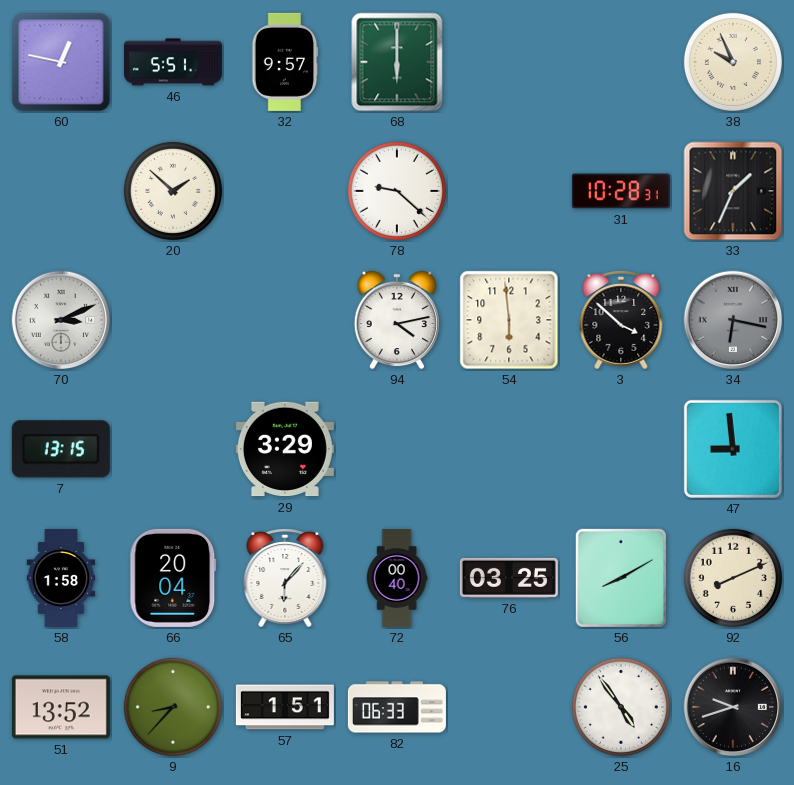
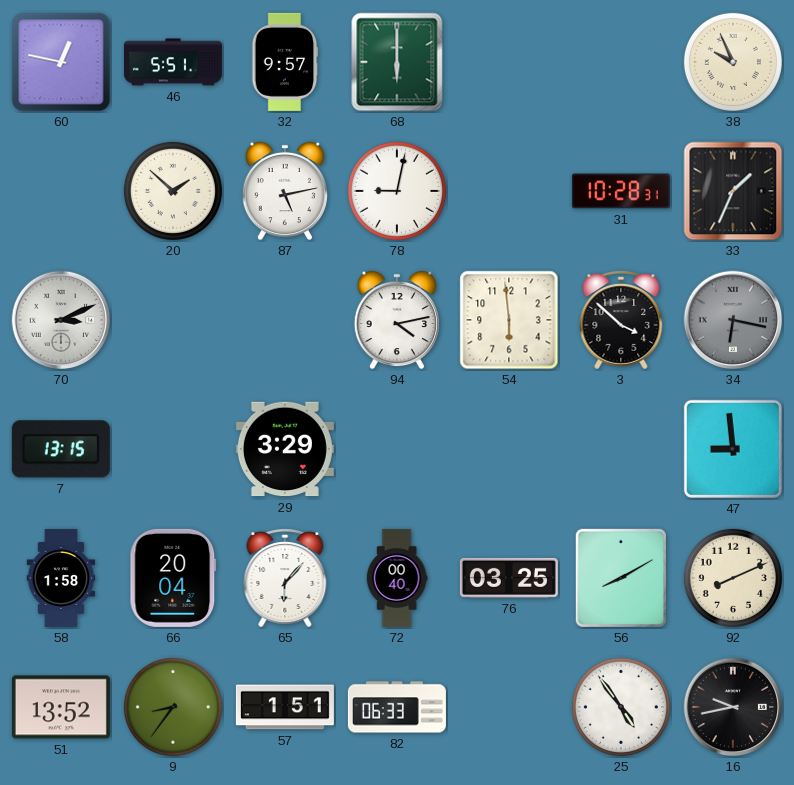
87: none -> 5:13 (285, 191)
78: 9:22 -> 9:02 (397, 191)
9: 8:37 -> 8:36 (173, 707)
16: 9:42 -> 9:43 (733, 707)
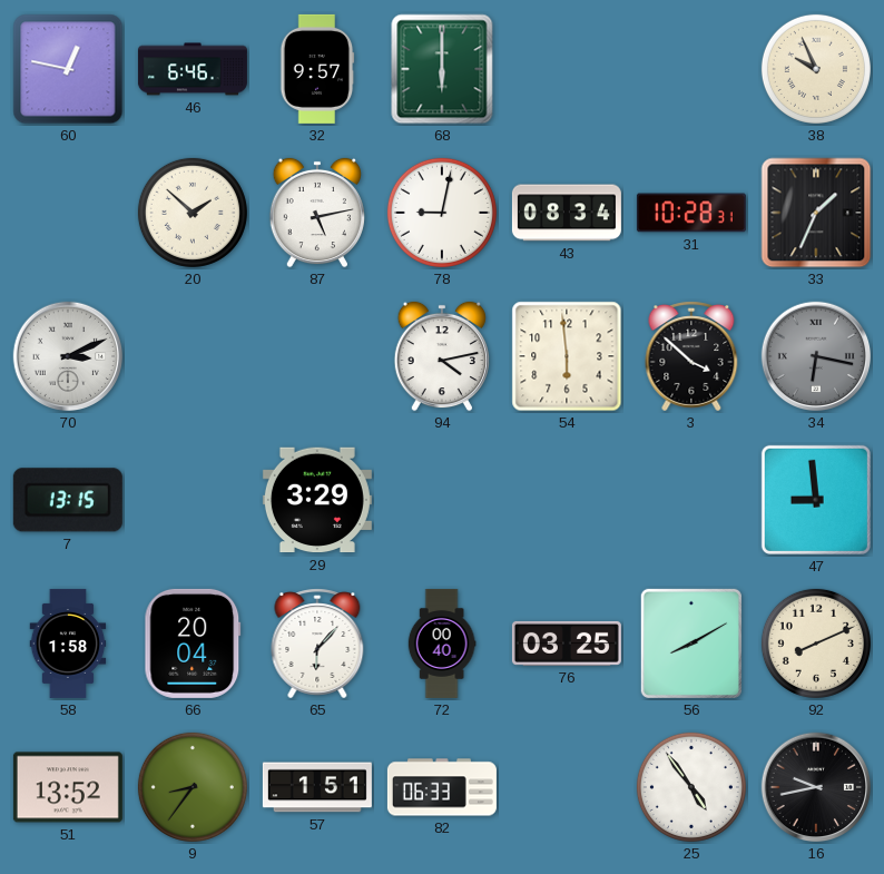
46: 5:51 -> 6:46 (193, 69)
43: none -> 08:34 (567, 213)
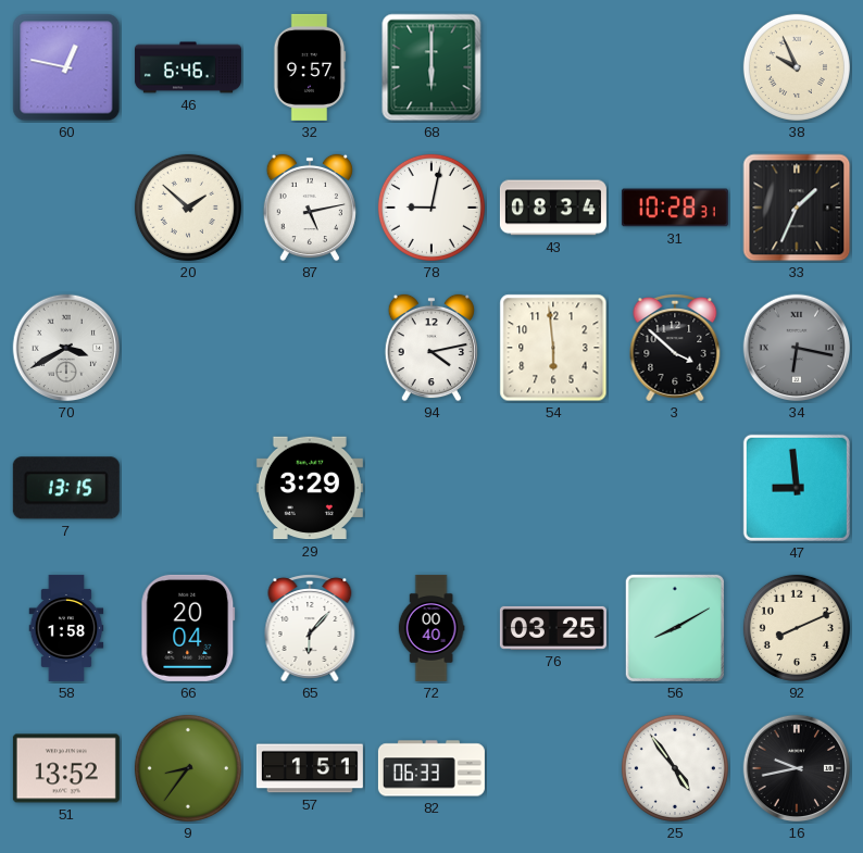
70: 3:11 -> 3:40 (66, 348)
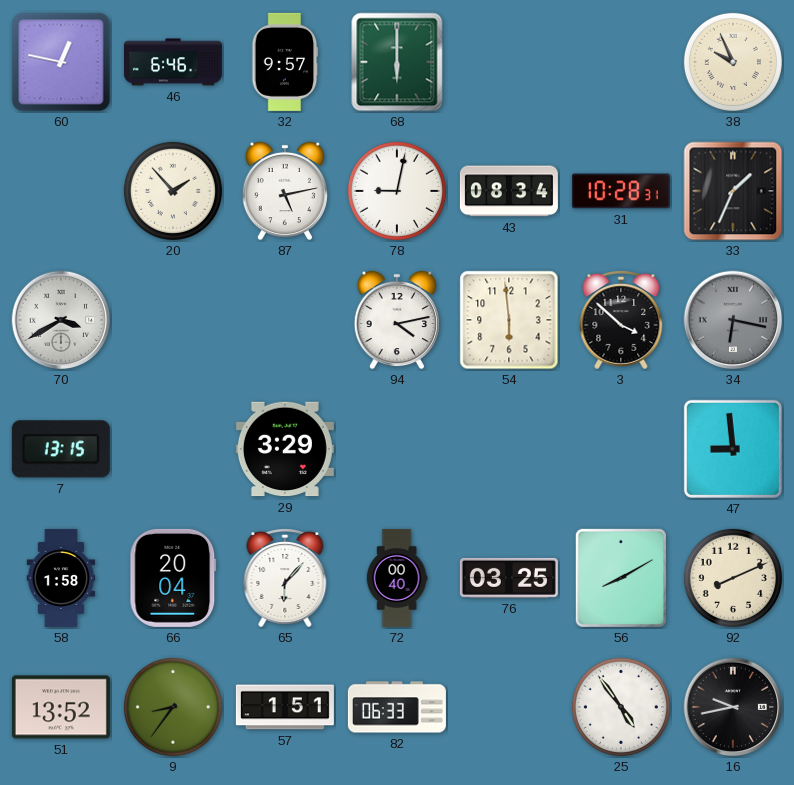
20: 1:52 -> 1:53 (173, 191)
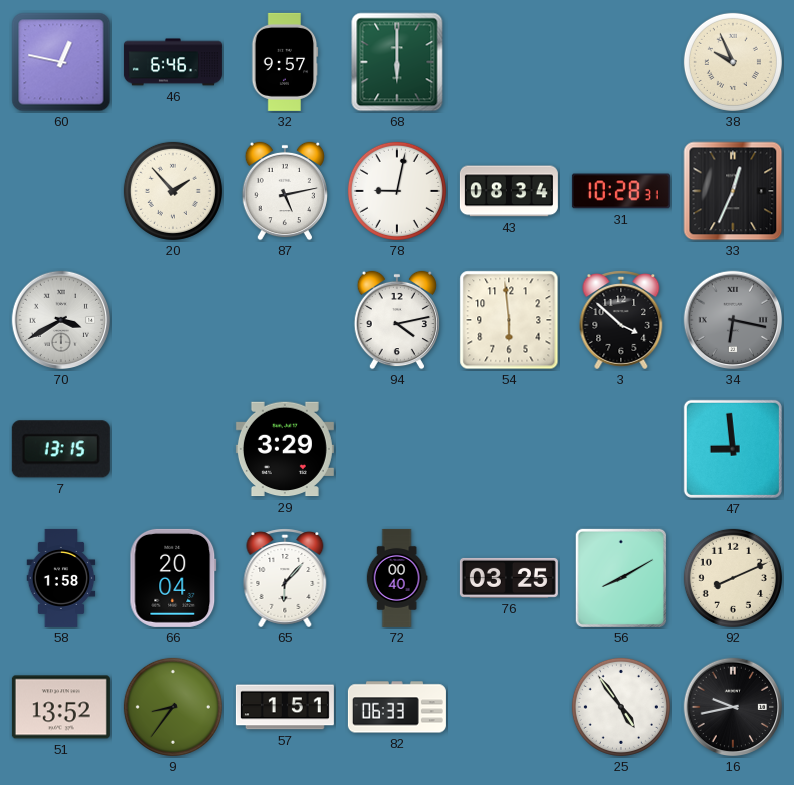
33: 1:34 -> 12:34 (733, 191)
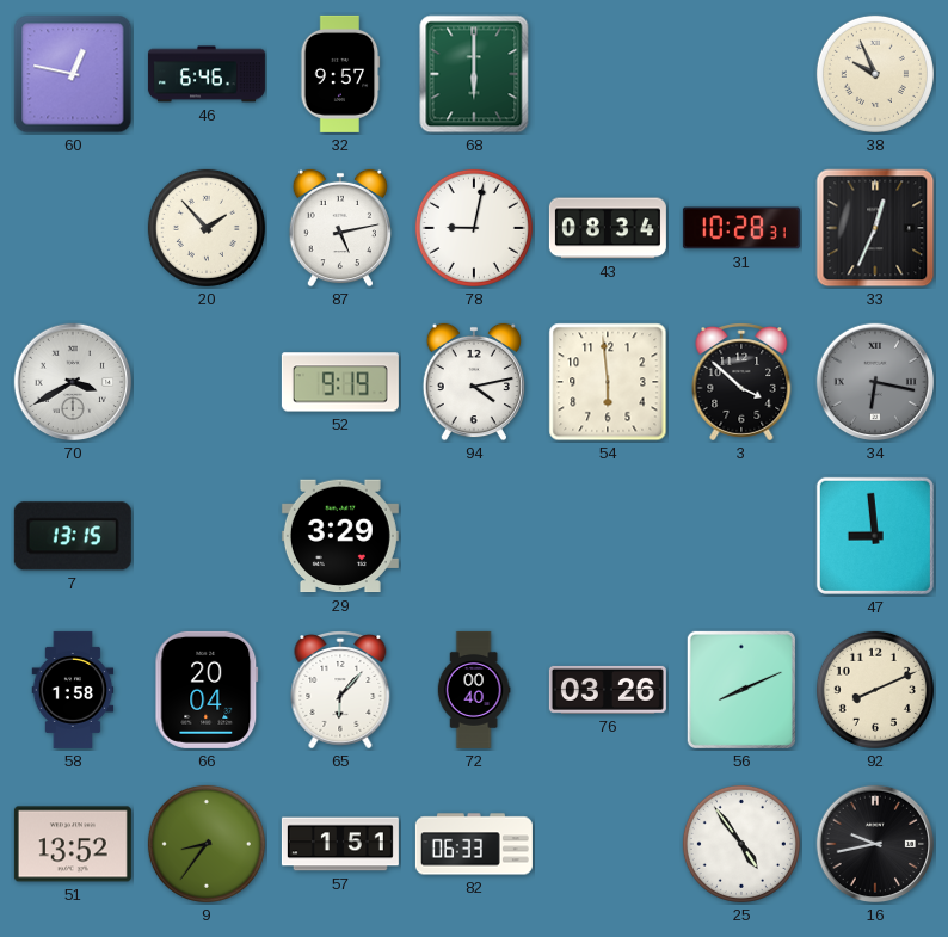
52: none -> 9:19 (340, 382)
76: 03:25 -> 03:26 (608, 690)
56: 8:10 -> 8:11 (741, 690)
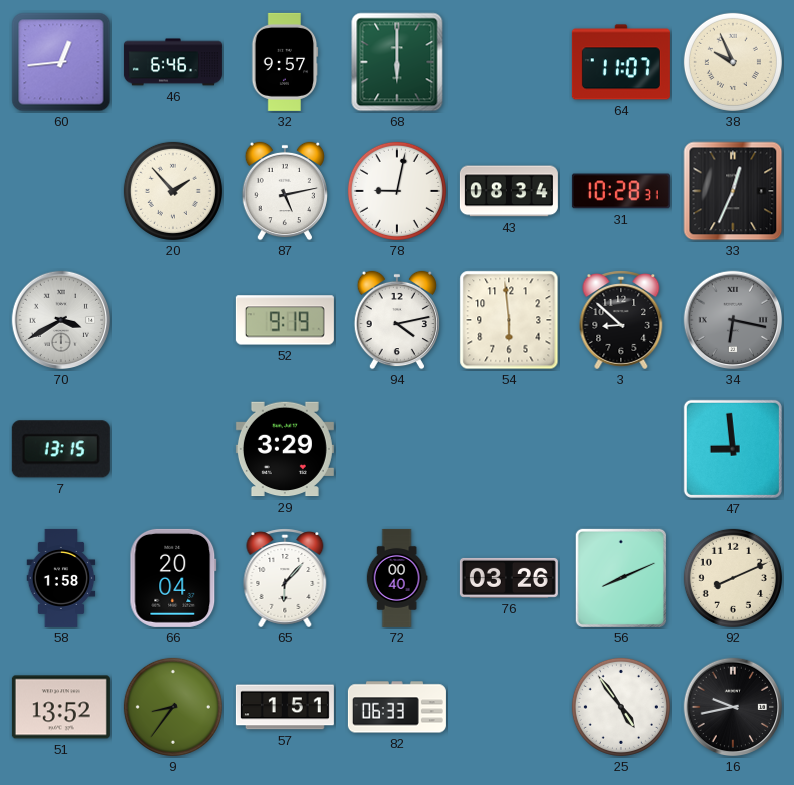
60: 12:47 -> 12:44 (61, 62)
64: none -> 11:07 (621, 62)
3: 3:52 -> 8:52 (621, 320)
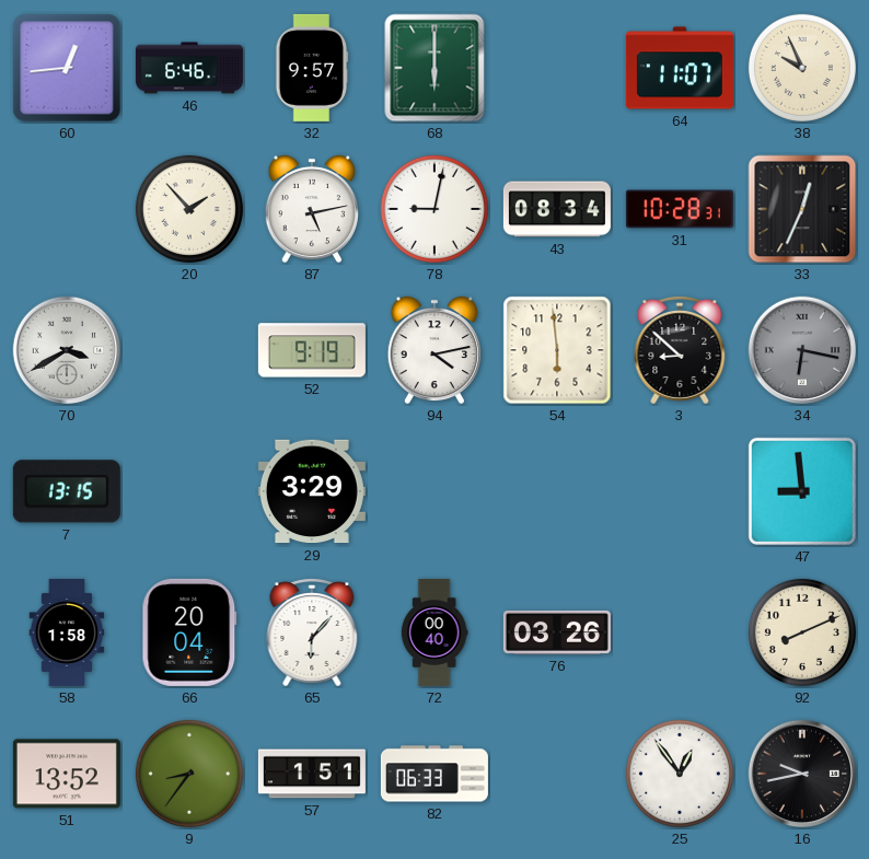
56: 8:11 -> none (621, 578)
25: 4:54 -> 12:54 (680, 774)
